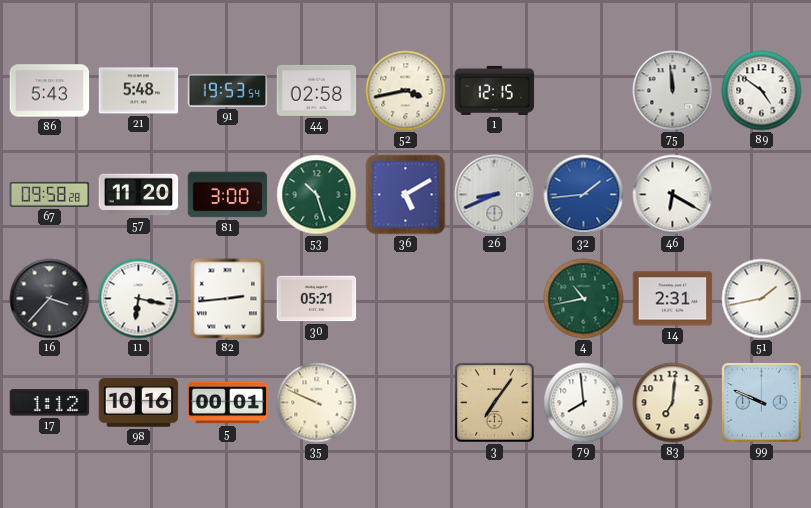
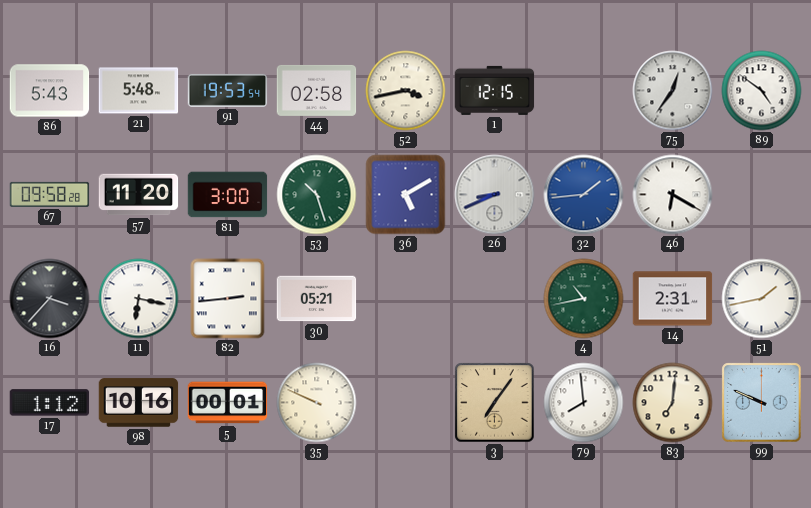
75: 11:59 -> 12:36 (673, 91)
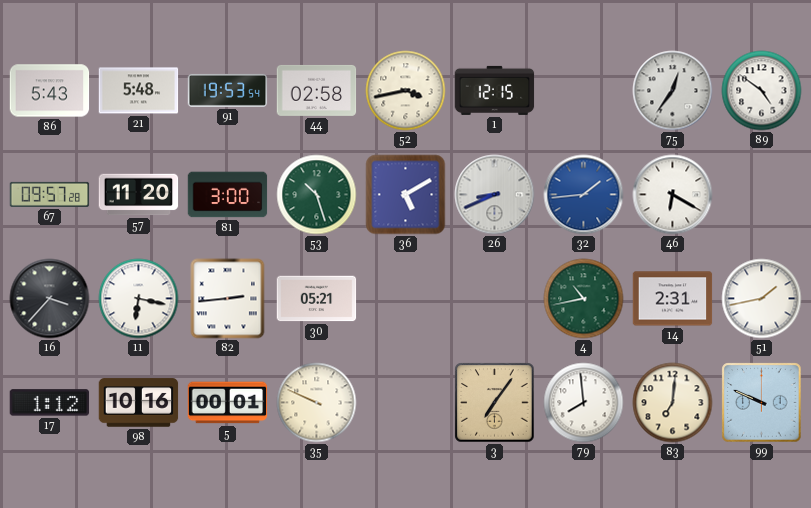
67: 09:58 -> 09:57 (50, 194)
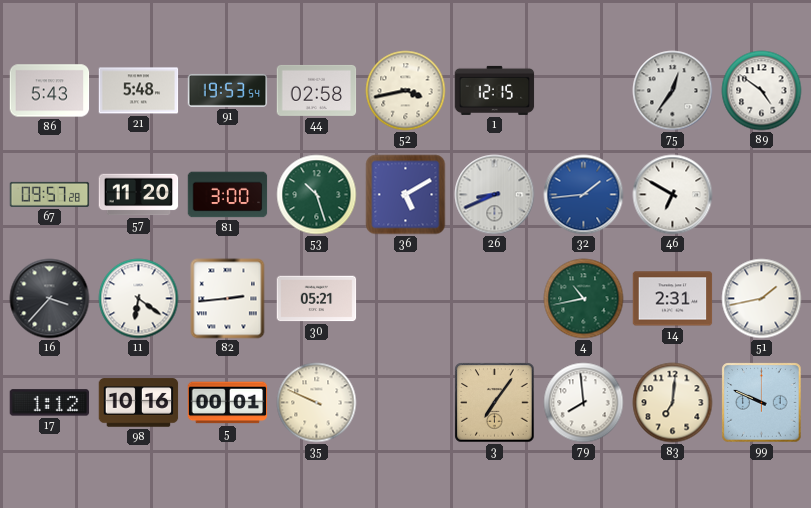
46: 6:20 -> 6:50 (673, 195)
11: 6:17 -> 6:21 (139, 299)
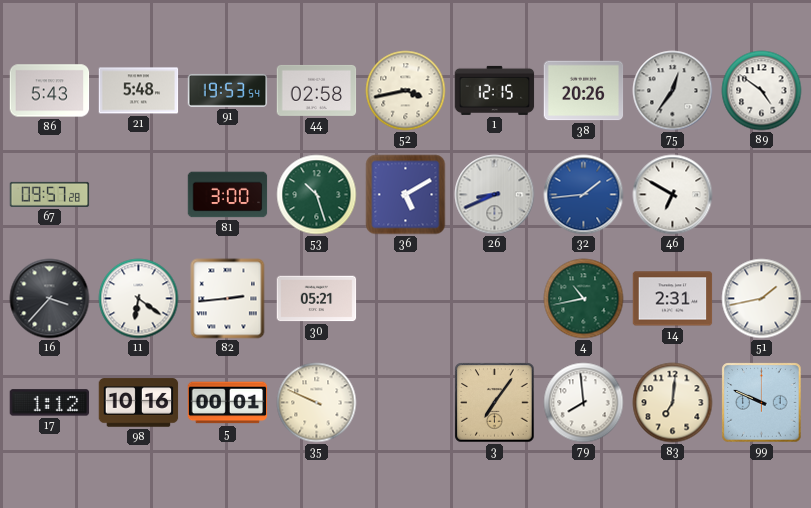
38: none -> 20:26 (584, 91)
57: 11:20 -> none (139, 195)
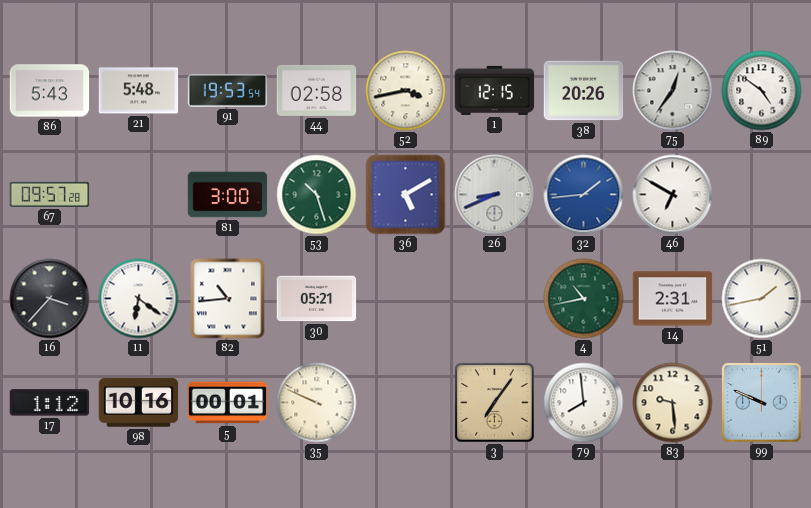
82: 2:44 -> 10:44 (228, 299)
83: 7:01 -> 9:29 (673, 403)
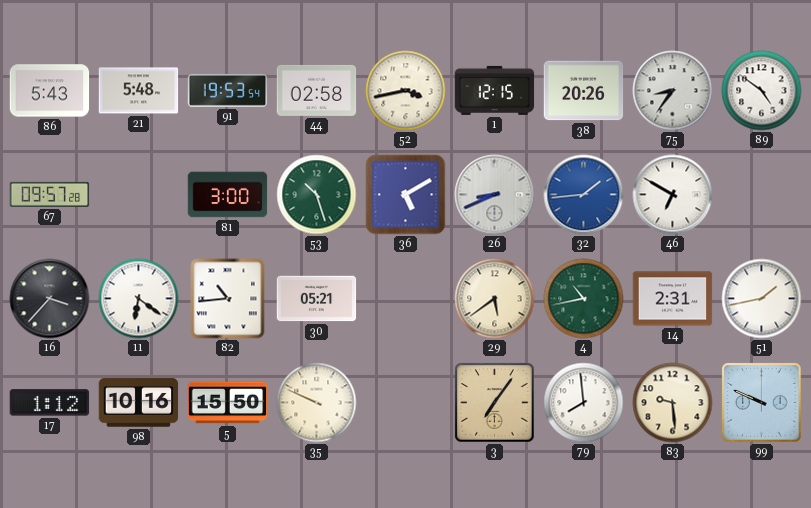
75: 12:36 -> 8:36 (673, 91)
29: none -> 5:39 (495, 299)
5: 00:01 -> 15:50 (228, 403)
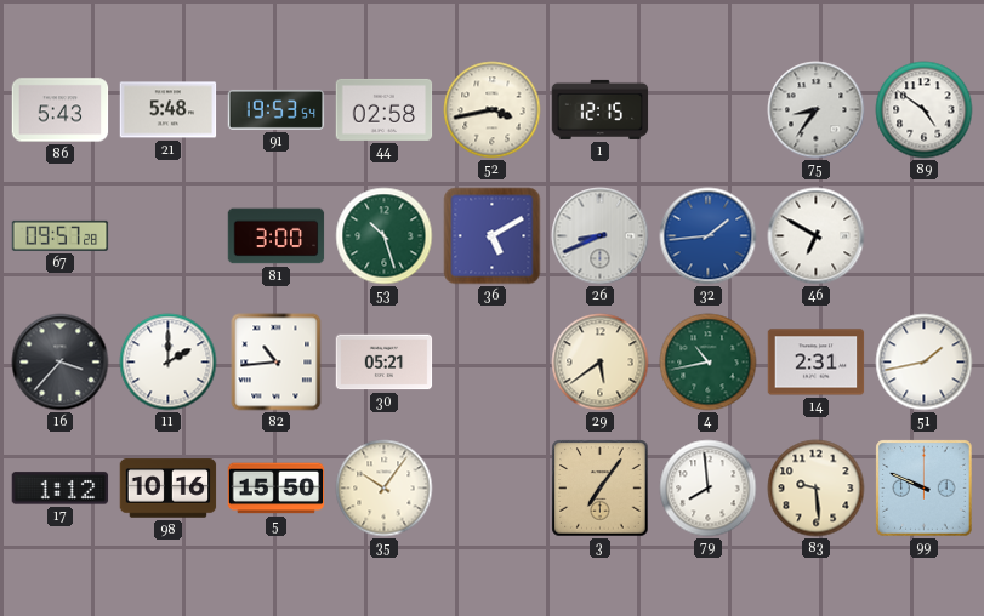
38: 20:26 -> none (584, 91)
11: 6:21 -> 2:00 (169, 363)
35: 9:49 -> 10:06 (385, 489)
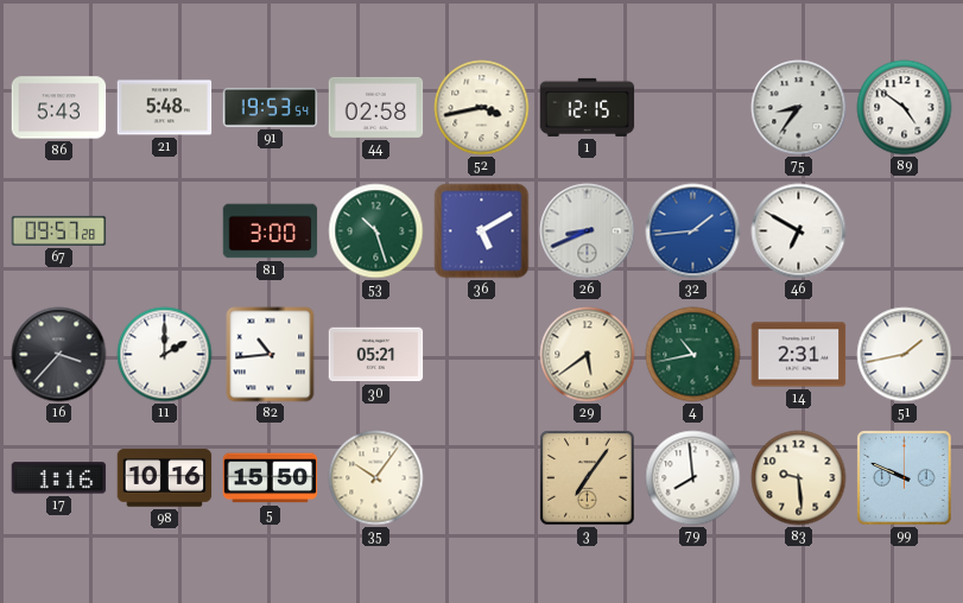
17: 1:12 -> 1:16 (59, 478)
